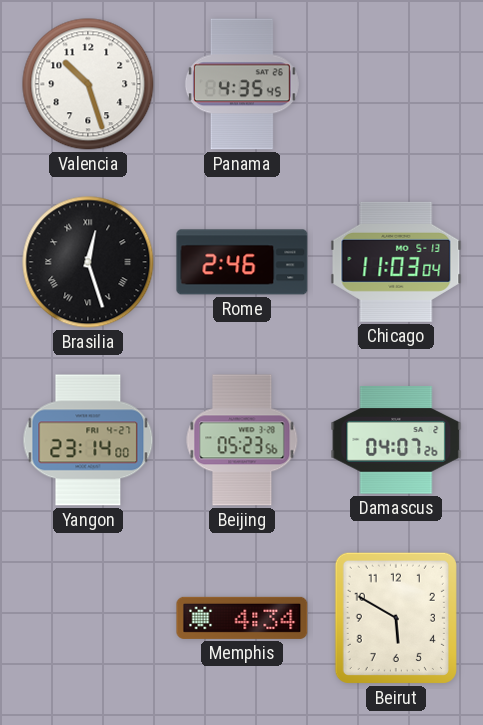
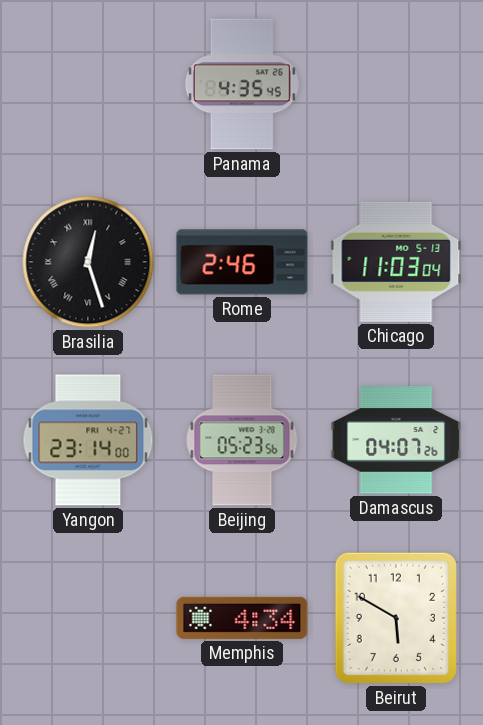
Valencia: 10:27 -> none (88, 84)
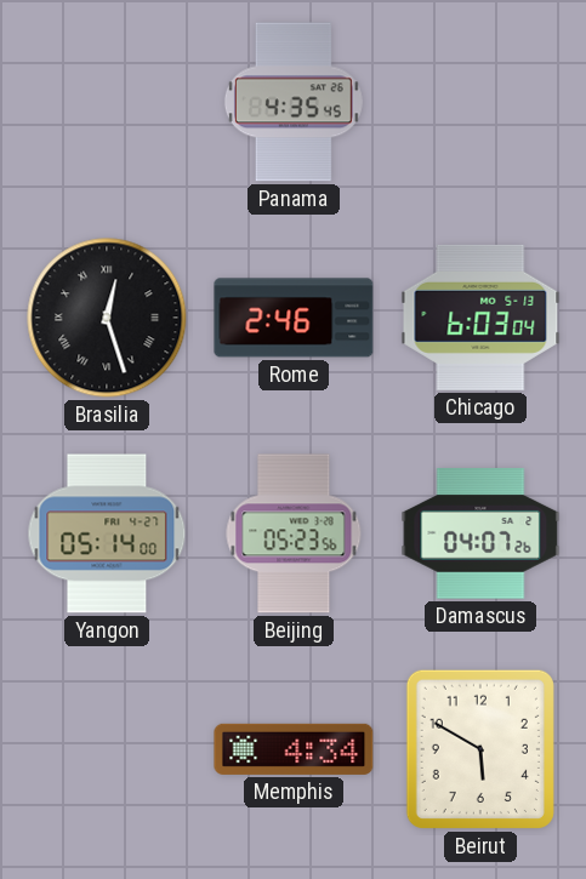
Chicago: 11:03 -> 6:03 (480, 318)
Yangon: 23:14 -> 05:14 (107, 533)
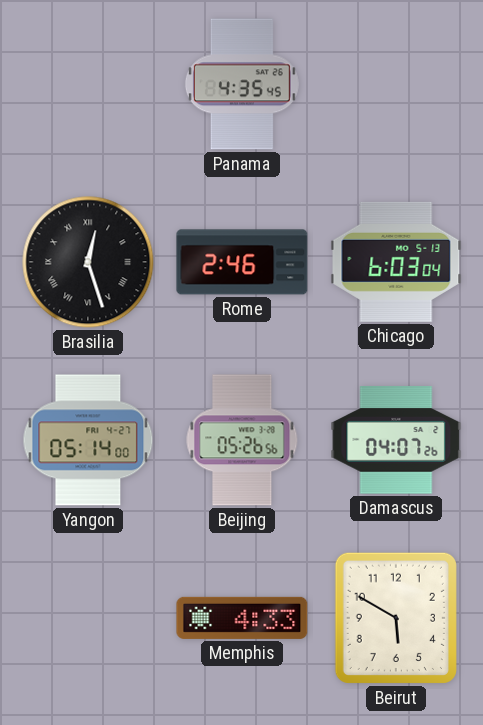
Beijing: 05:23 -> 05:26 (242, 440)
Memphis: 4:34 -> 4:33 (242, 618)
